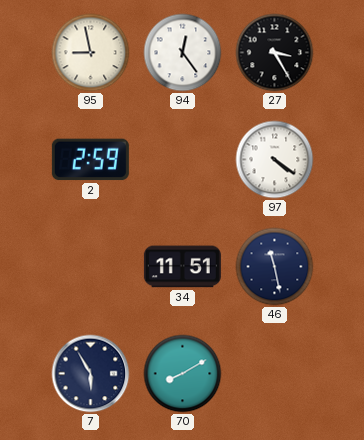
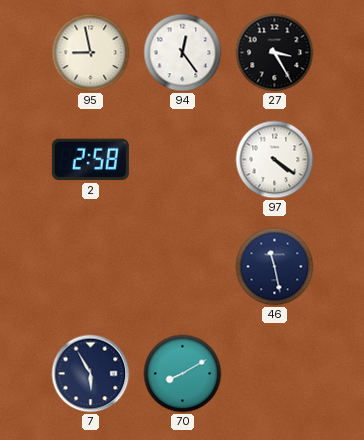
2: 2:59 -> 2:58 (90, 160)
34: 11:51 -> none (182, 267)
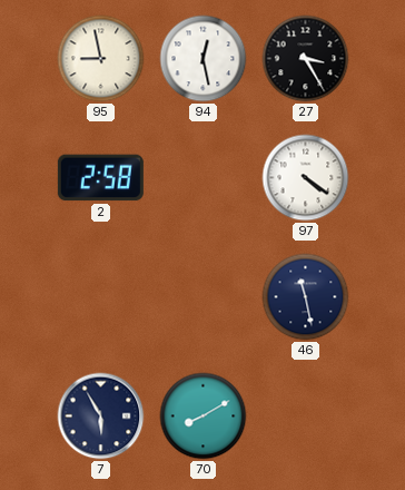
94: 12:24 -> 12:28 (204, 59)
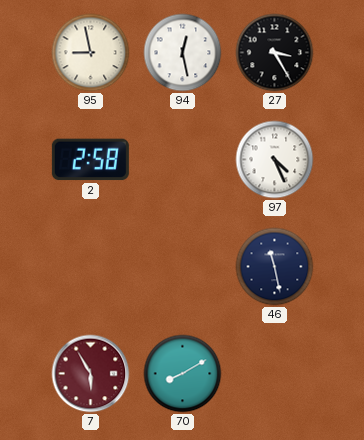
97: 4:21 -> 4:26 (275, 160)
7 dial: navy -> burgundy (91, 374)
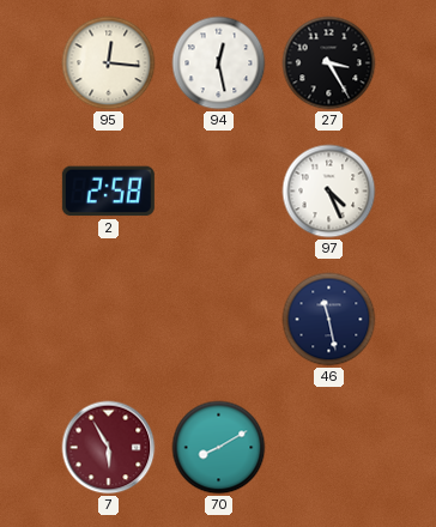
95: 8:58 -> 12:16 (109, 63)
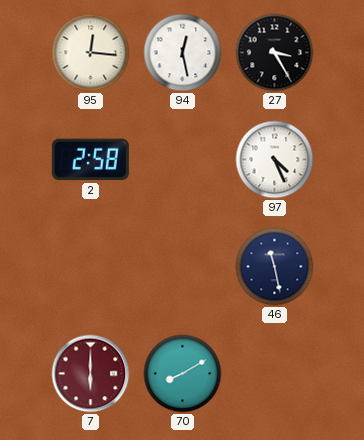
7: 5:55 -> 6:00 (91, 374)
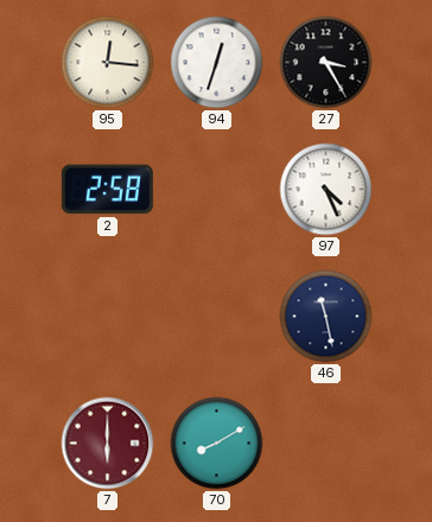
94: 12:28 -> 12:33 (217, 63)
